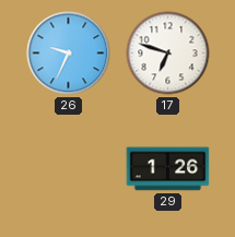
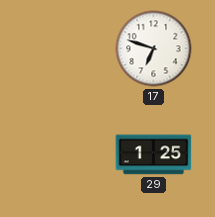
26: 9:34 -> none (69, 54)
29: 1:26 -> 1:25 (154, 155)
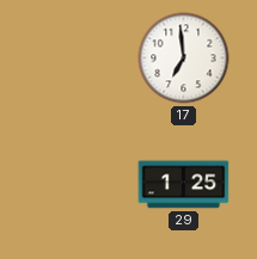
17: 6:48 -> 6:59 (184, 58)
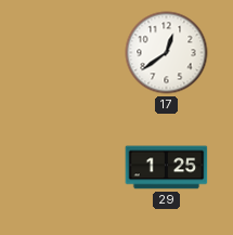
17: 6:59 -> 12:39 (167, 53)
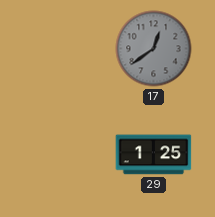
17 dial: white -> grey (154, 49)
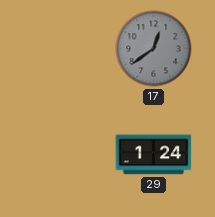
29: 1:25 -> 1:24 (154, 155)
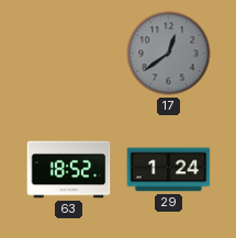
63: none -> 18:52 (69, 170)
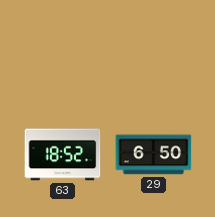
17: 12:39 -> none (169, 54)
29: 1:24 -> 6:50 (154, 155)
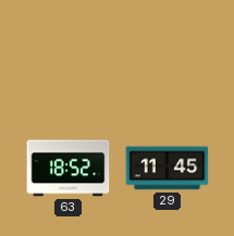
29: 6:50 -> 11:45 (168, 169)
